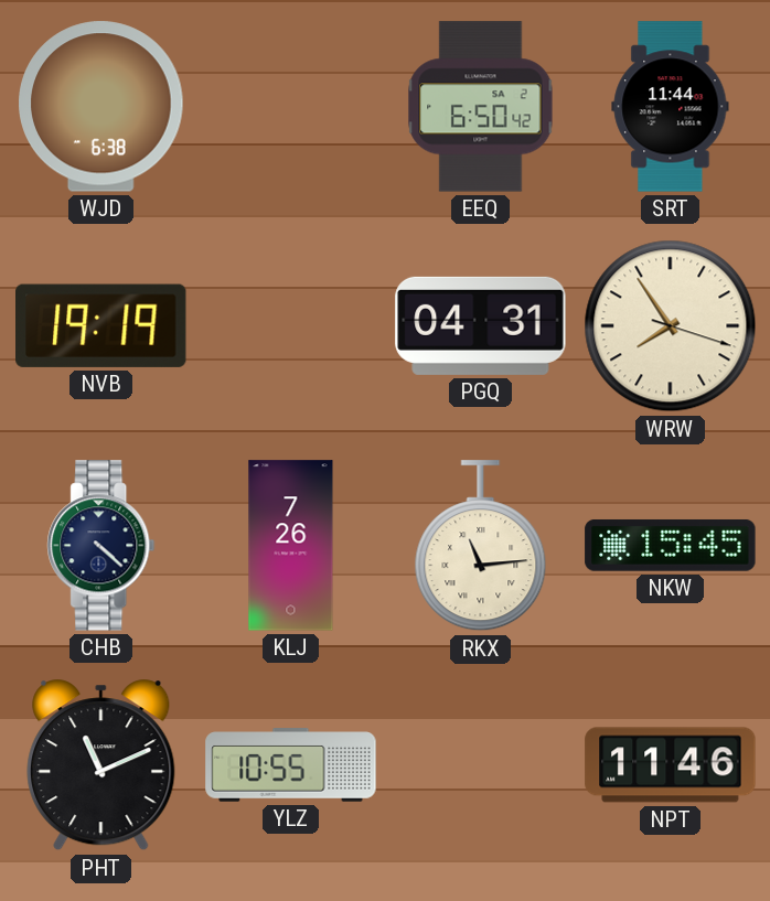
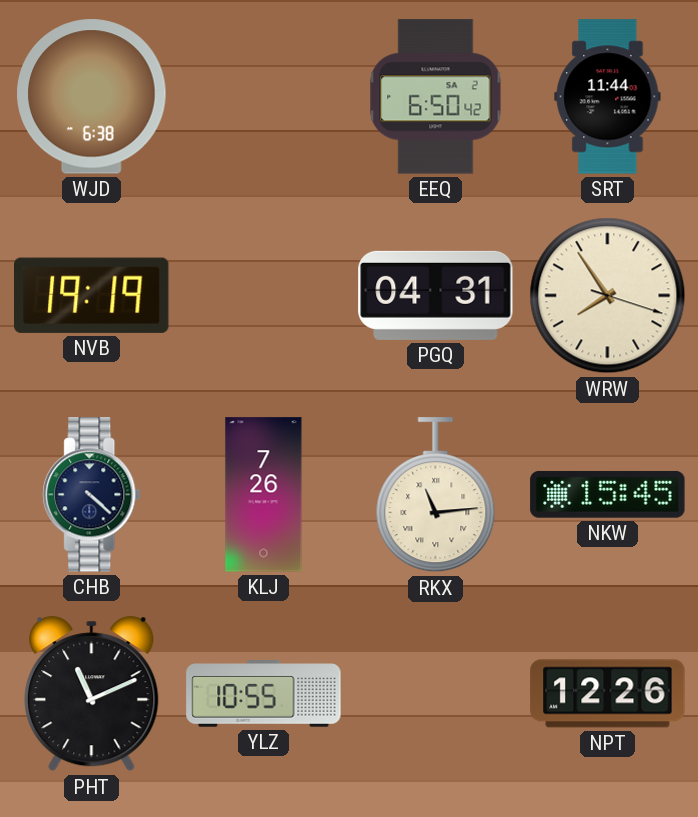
NPT: 11:46 -> 12:26 (608, 694)
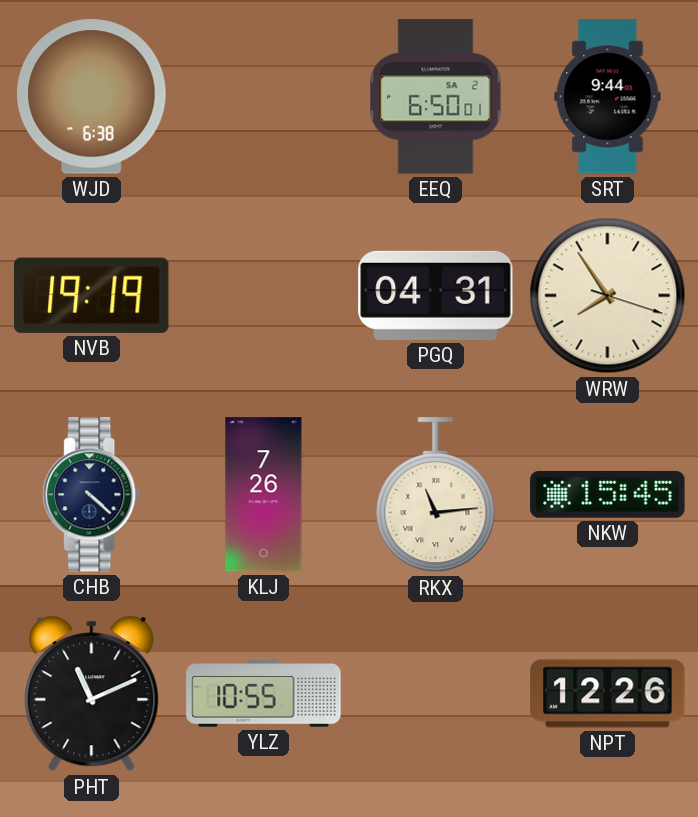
EEQ: 6:50:42 -> 6:50:01 (436, 97)
SRT: 11:44 -> 9:44 (608, 97)
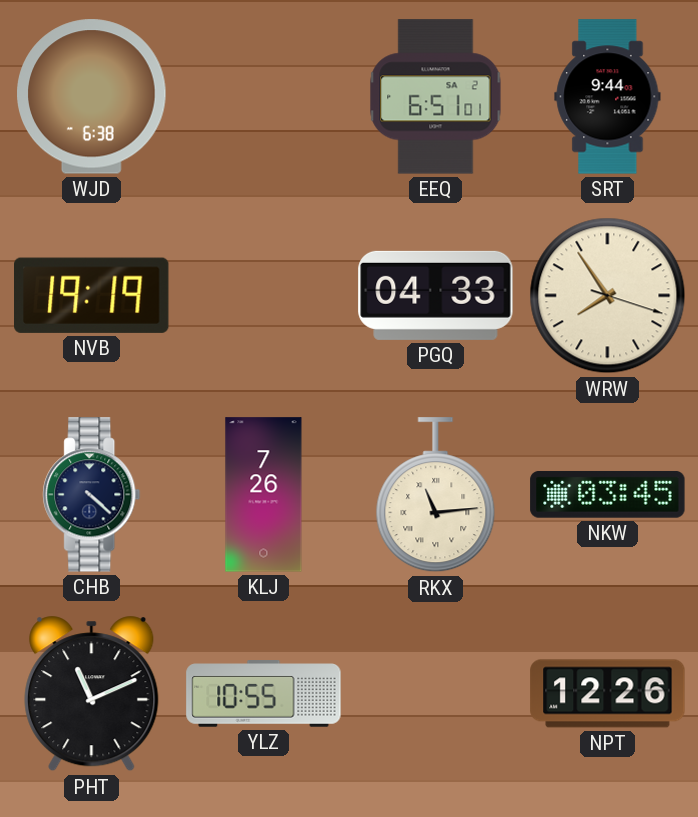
EEQ: 6:50 -> 6:51 (436, 97)
PGQ: 04:31 -> 04:33 (436, 295)
NKW: 15:45 -> 03:45 (608, 494)
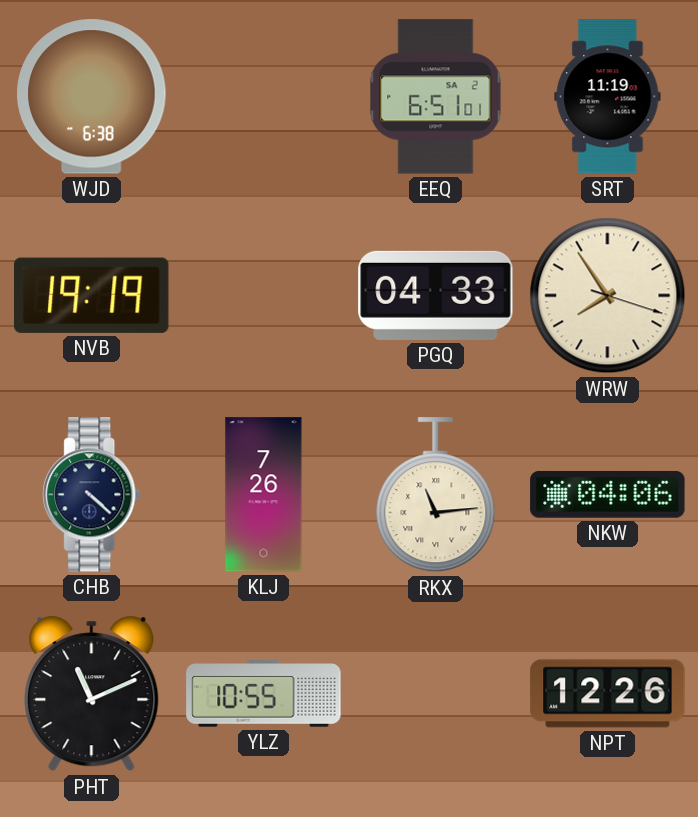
SRT: 9:44 -> 11:19 (608, 97)
NKW: 03:45 -> 04:06 (608, 494)
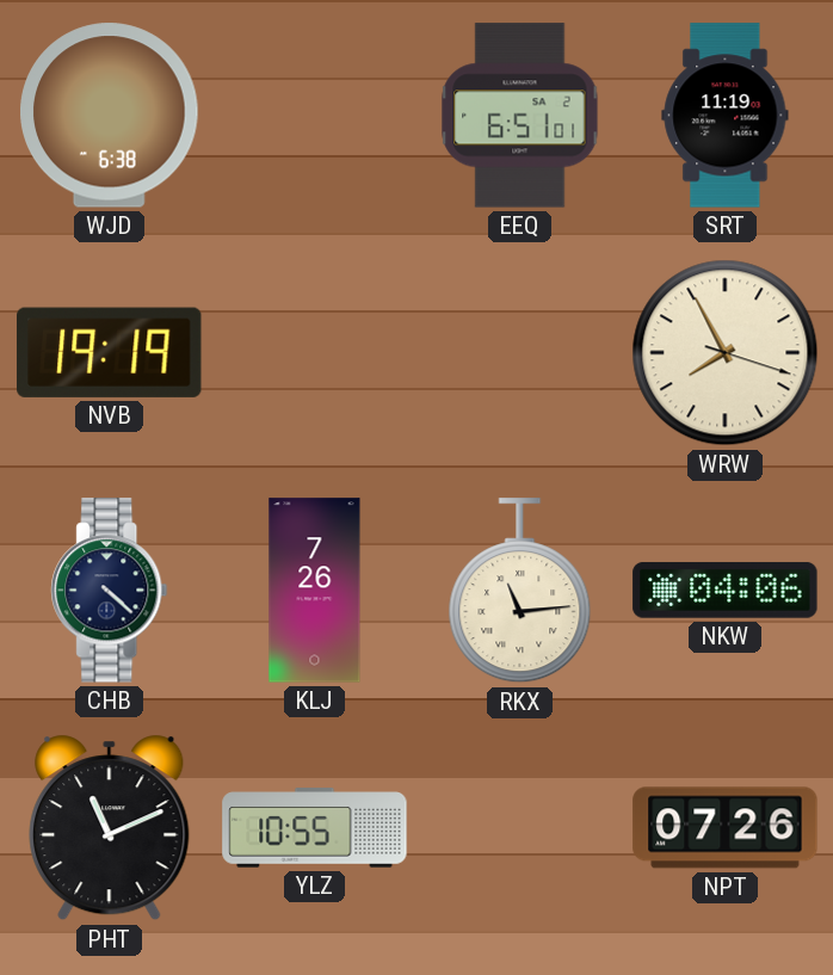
PGQ: 04:33 -> none (436, 295)
WRW: 7:54 -> 7:55 (726, 353)
NPT: 12:26 -> 07:26 (726, 828)
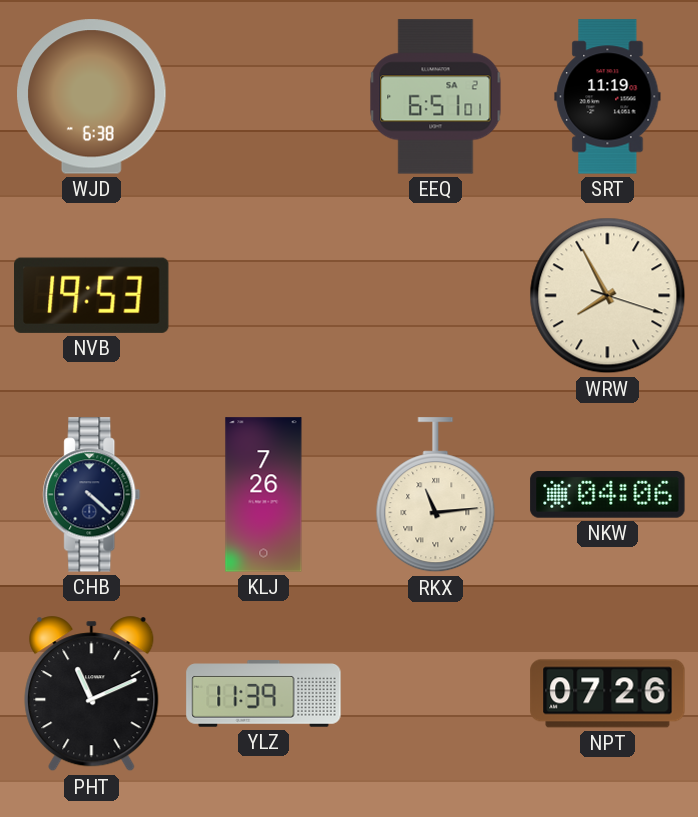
NVB: 19:19 -> 19:53 (92, 295)
YLZ: 10:55 -> 11:39 (264, 694)
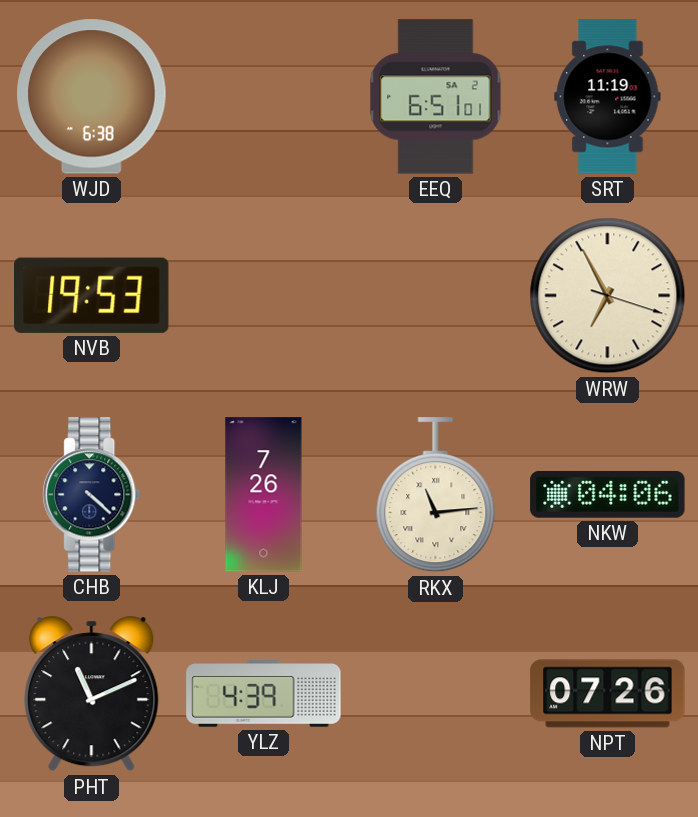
WRW: 7:55 -> 6:55 (608, 296)
YLZ: 11:39 -> 4:39 (264, 694)
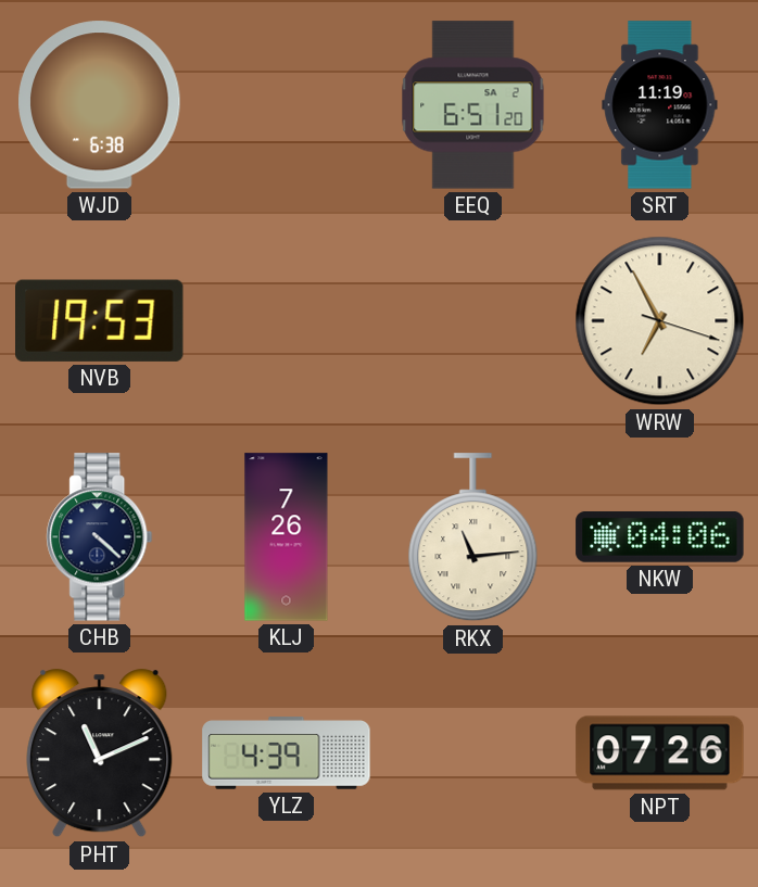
EEQ: 6:51:01 -> 6:51:20 (473, 105)
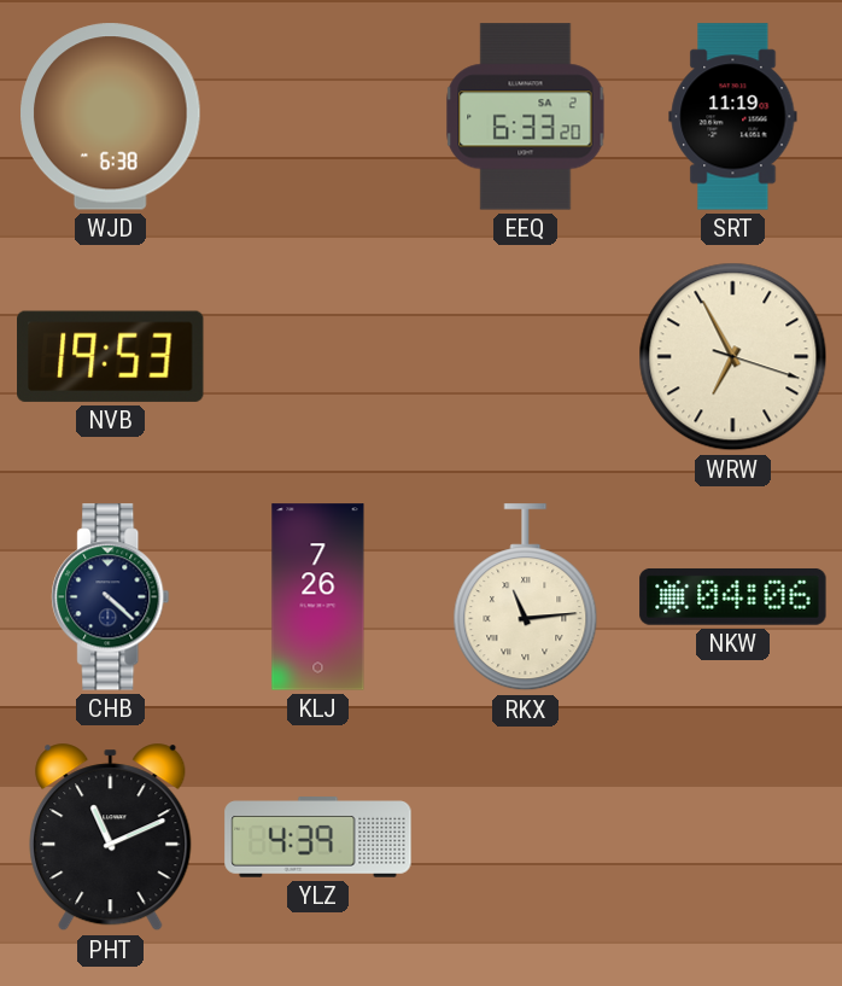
EEQ: 6:51 -> 6:33 (526, 117)
NPT: 07:26 -> none (660, 753)
